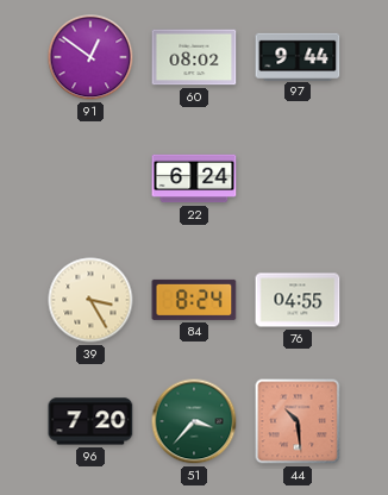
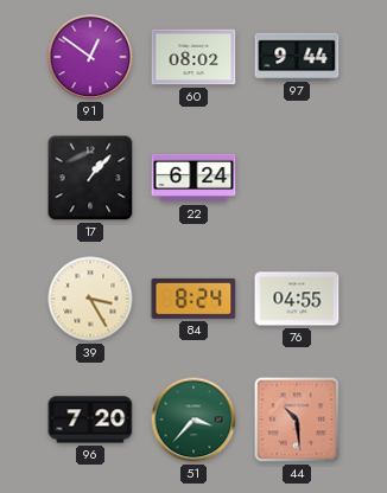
17: none -> 1:07 (90, 178)
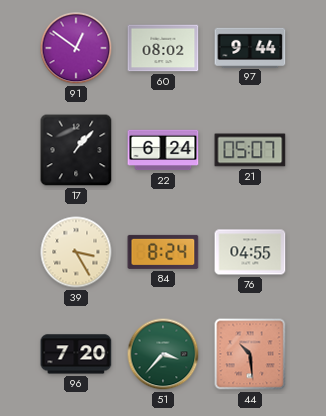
21: none -> 05:07 (250, 150)
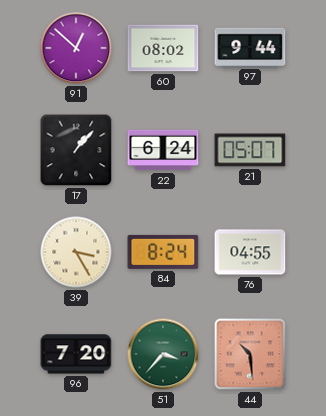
91: 12:51 -> 12:52 (76, 48)
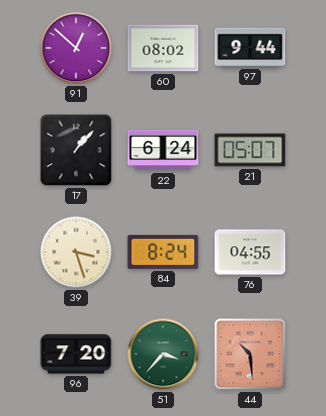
39: 3:25 -> 3:27 (76, 252)
